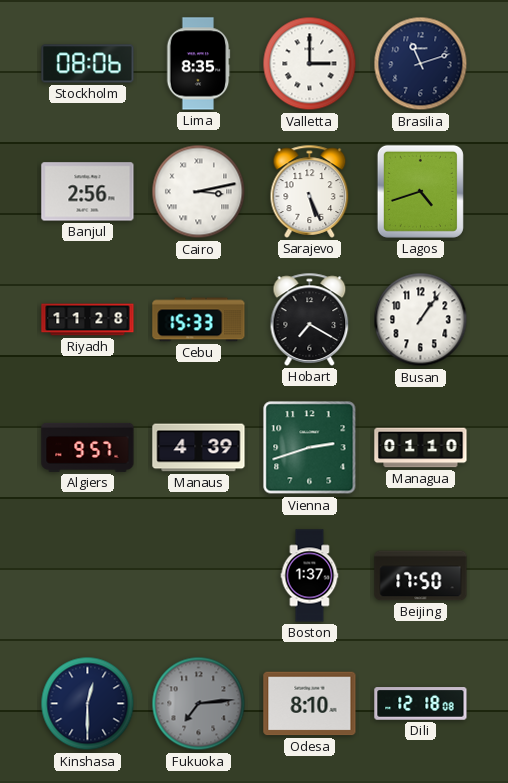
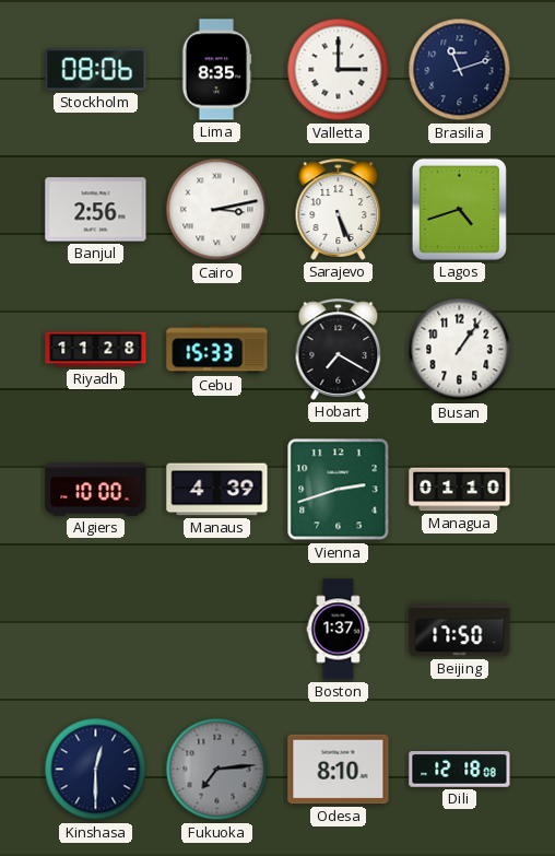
Algiers: 9:57 -> 10:00 (96, 489)
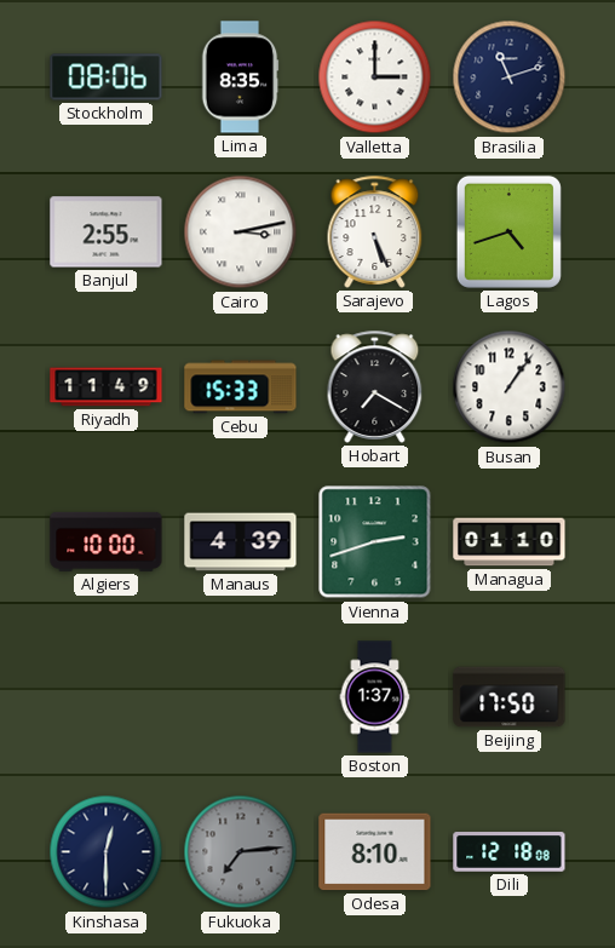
Banjul: 2:56 -> 2:55 (107, 232)
Riyadh: 11:28 -> 11:49 (107, 387)
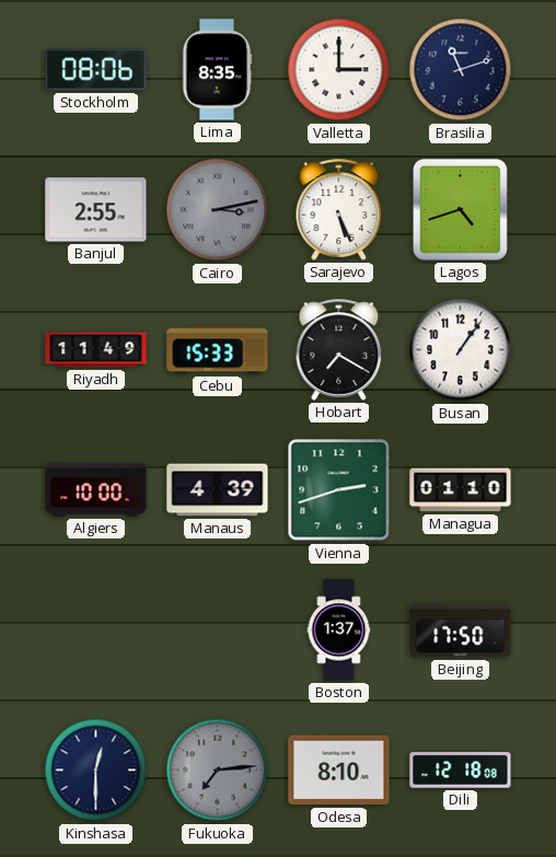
Cairo dial: white -> grey (218, 210)
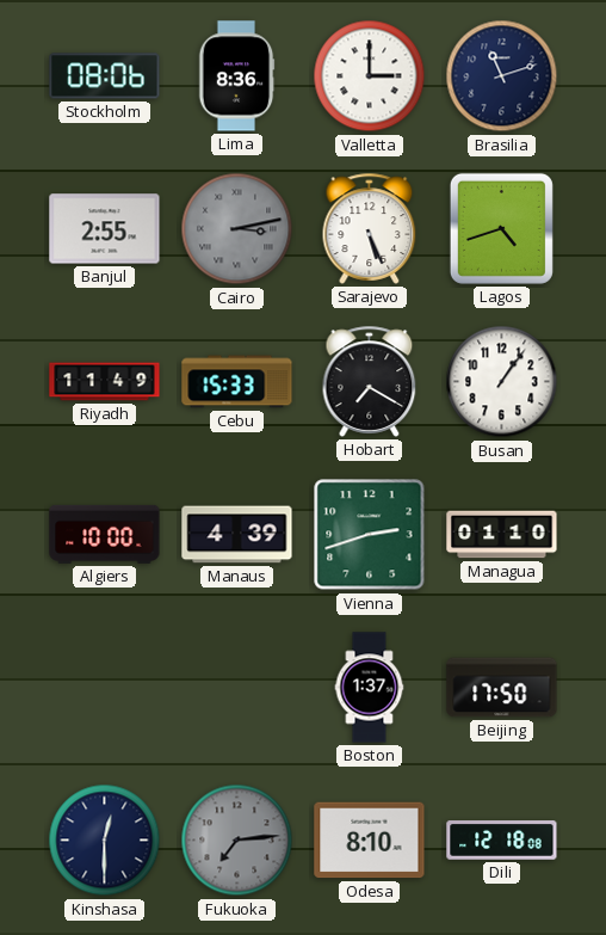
Lima: 8:35 -> 8:36 (236, 76)
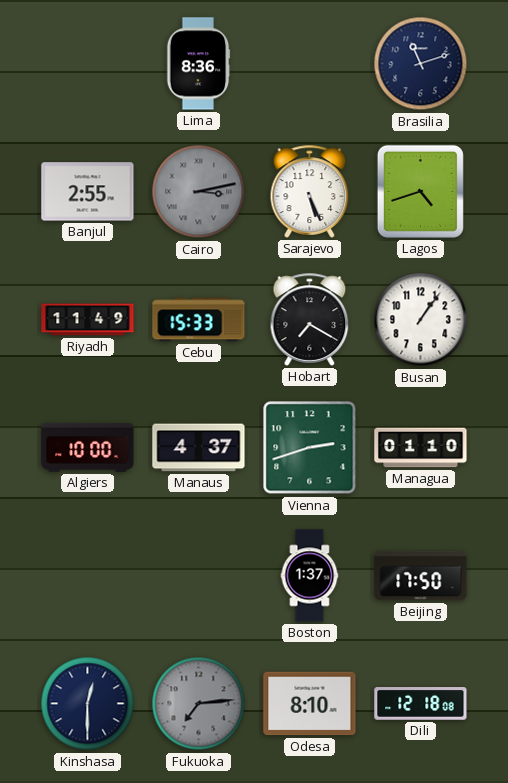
Stockholm: 08:06 -> none (105, 76)
Valletta: 3:00 -> none (370, 76)
Manaus: 4:39 -> 4:37 (199, 448)
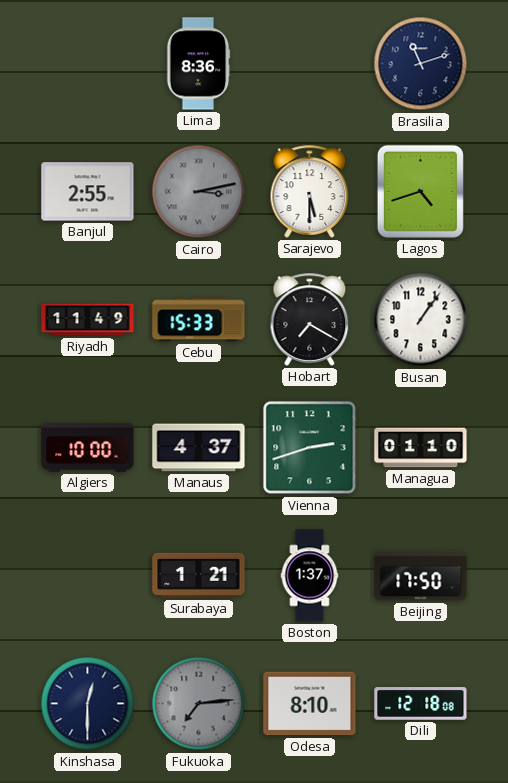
Sarajevo: 5:26 -> 5:30 (310, 191)
Surabaya: none -> 1:21 (199, 575)
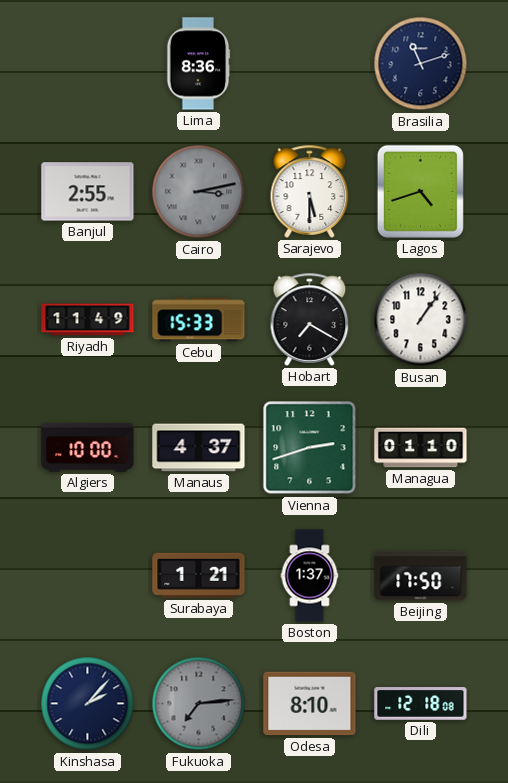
Kinshasa: 12:30 -> 2:07 (88, 704)
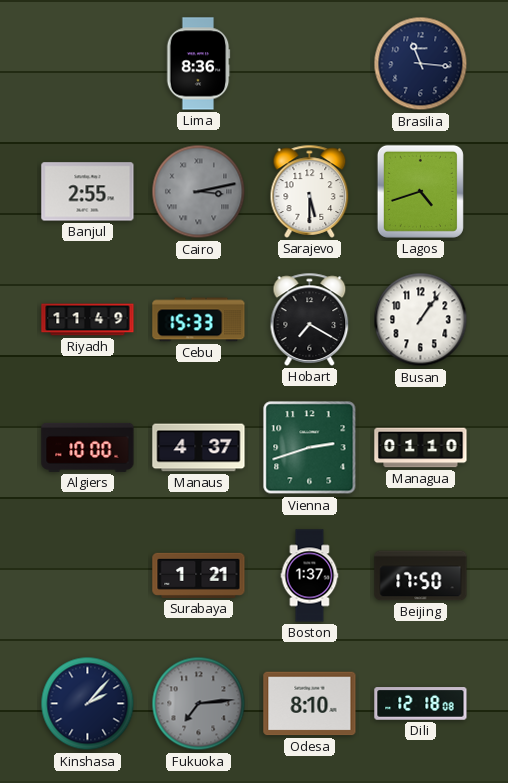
Brasilia: 11:12 -> 11:16 (421, 64)
